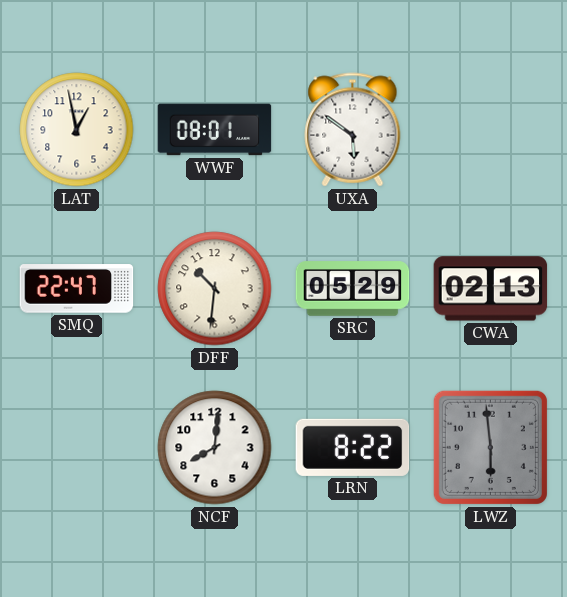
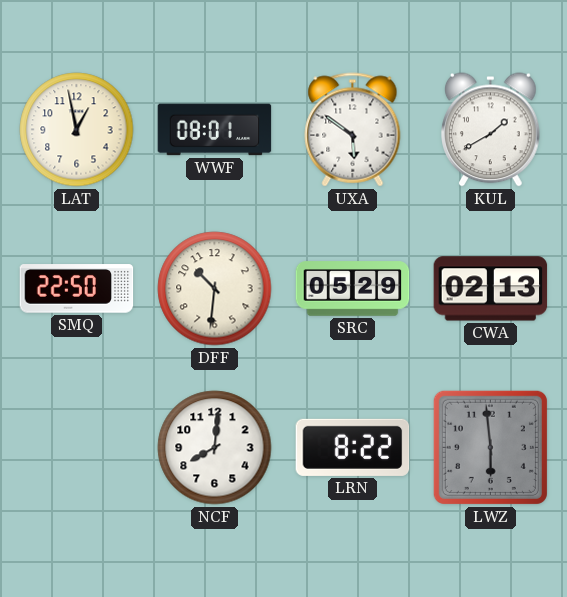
KUL: none -> 1:40 (491, 130)
SMQ: 22:47 -> 22:50 (77, 289)
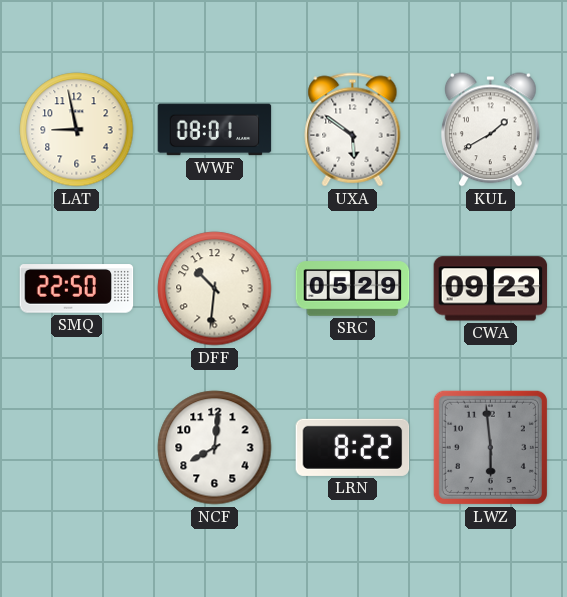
LAT: 12:58 -> 8:58 (77, 130)
CWA: 02:13 -> 09:23 (491, 289)
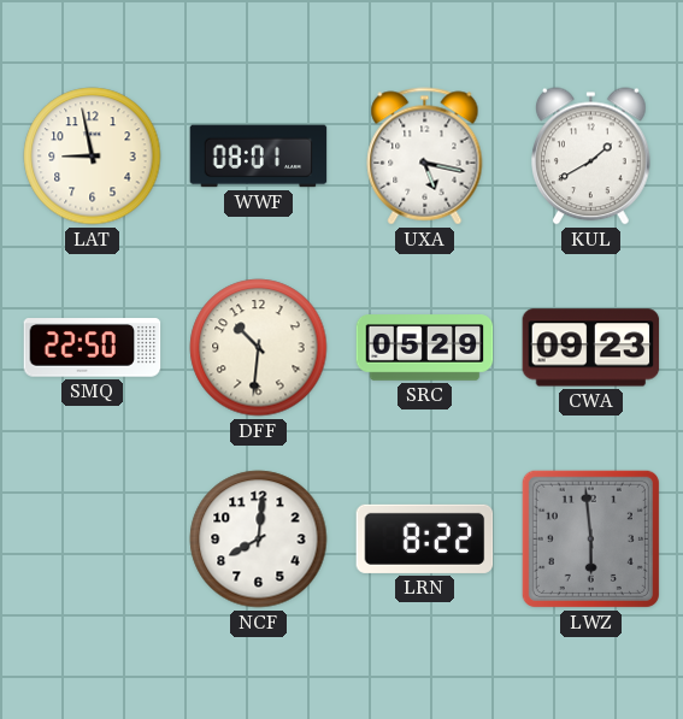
UXA: 5:51 -> 5:17 (425, 157)
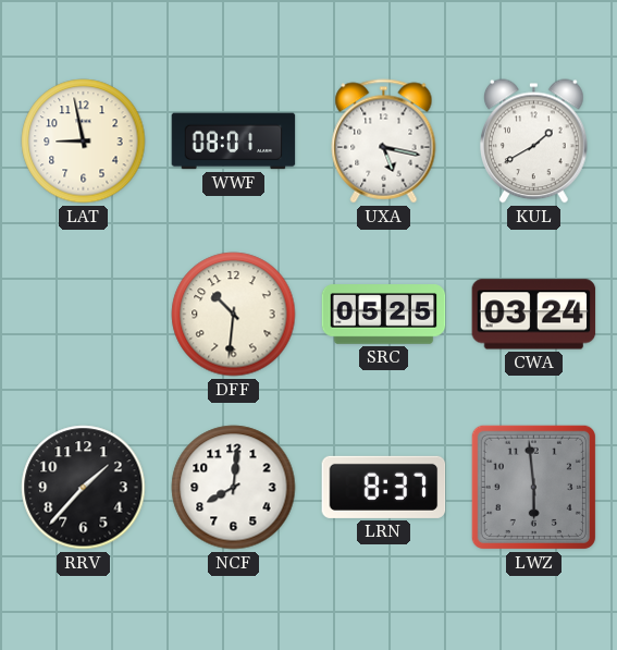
SMQ: 22:50 -> none (93, 348)
SRC: 05:29 -> 05:25 (384, 315)
CWA: 09:23 -> 03:24 (534, 315)
RRV: none -> 1:37 (84, 488)
LRN: 8:22 -> 8:37 (384, 487)
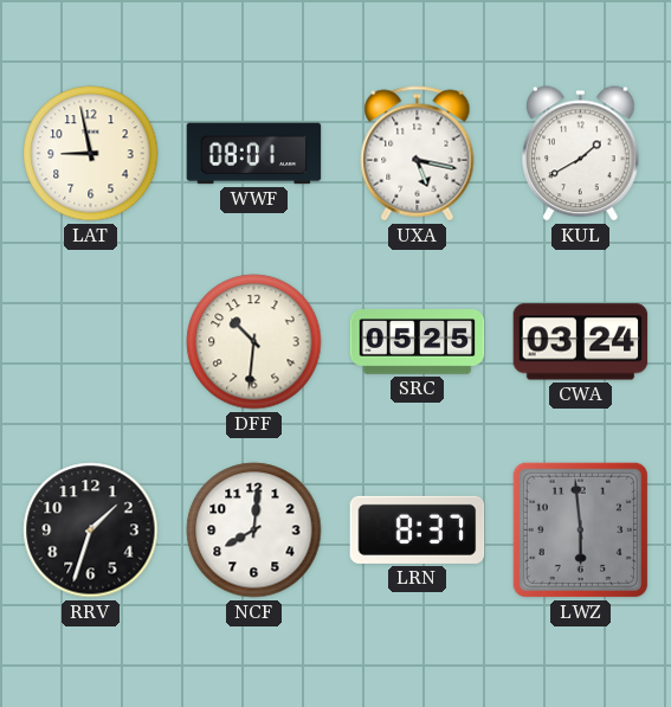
RRV: 1:37 -> 1:33 (91, 531)
